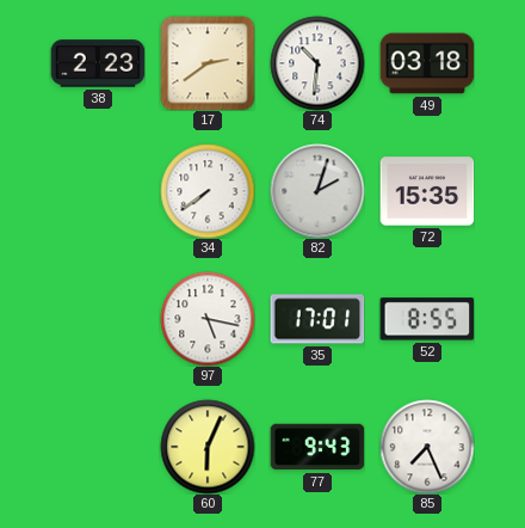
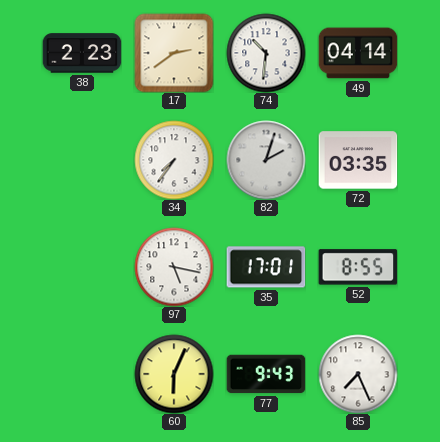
49: 03:18 -> 04:14 (358, 53)
34: 7:39 -> 7:36 (174, 160)
72: 15:35 -> 03:35 (358, 160)
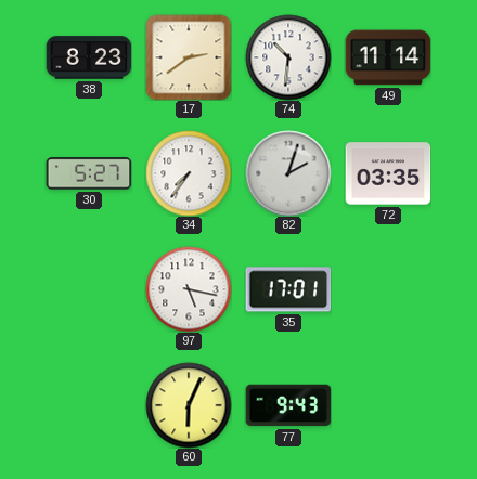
38: 2:23 -> 8:23 (89, 57)
49: 04:14 -> 11:14 (388, 57)
30: none -> 5:27 (89, 173)
52: 8:55 -> none (358, 267)
85: 7:26 -> none (358, 374)
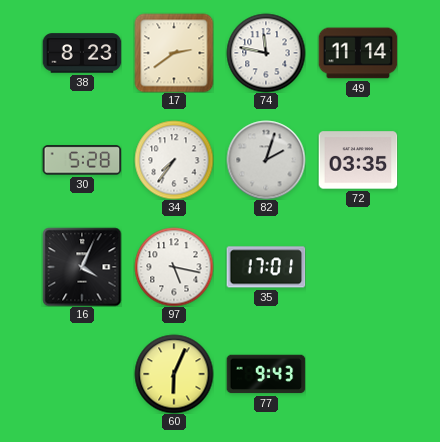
74: 10:31 -> 11:47 (266, 53)
30: 5:27 -> 5:28 (82, 160)
16: none -> 4:04 (82, 267)
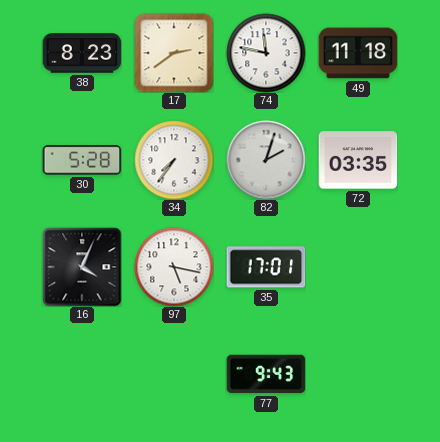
49: 11:14 -> 11:18 (358, 53)
60: 6:04 -> none (174, 374)
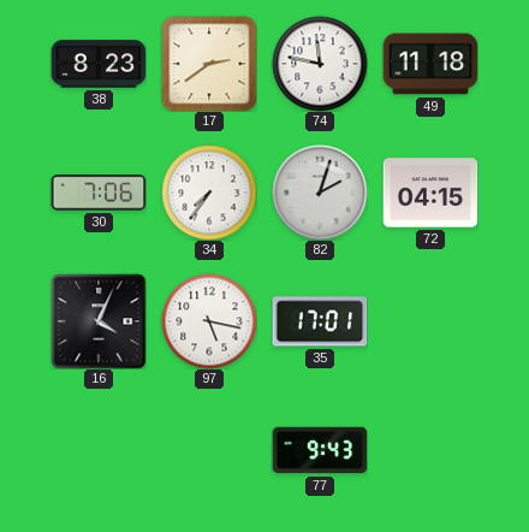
30: 5:28 -> 7:06 (99, 193)
72: 03:35 -> 04:15 (430, 193)
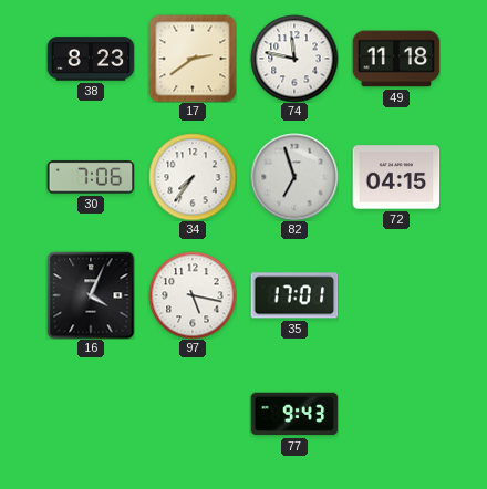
82: 2:03 -> 6:57 (294, 177)
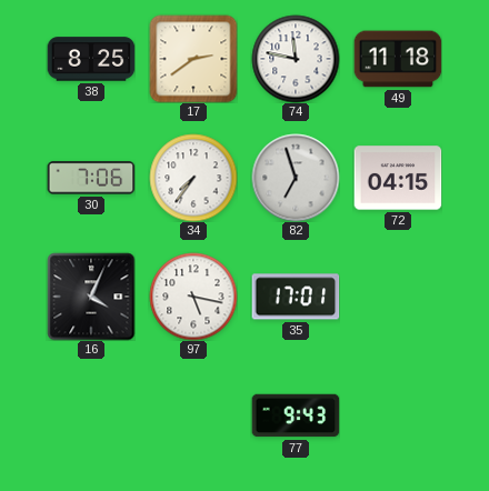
38: 8:23 -> 8:25 (91, 59)
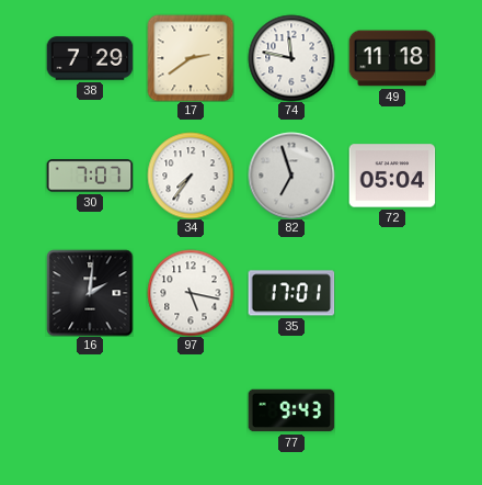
38: 8:25 -> 7:29 (90, 58)
30: 7:06 -> 7:07 (90, 176)
72: 04:15 -> 05:04 (392, 176)
16: 4:04 -> 2:01 (90, 293)
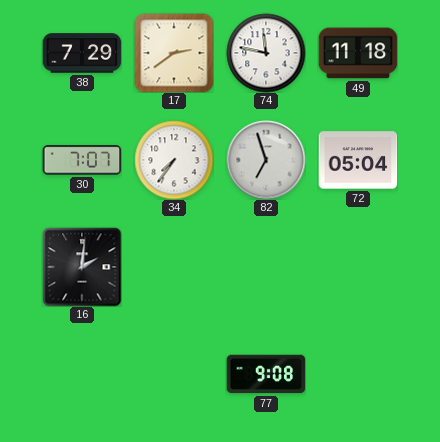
97: 5:17 -> none (191, 293)
35: 17:01 -> none (291, 293)
77: 9:43 -> 9:08 (266, 374)
